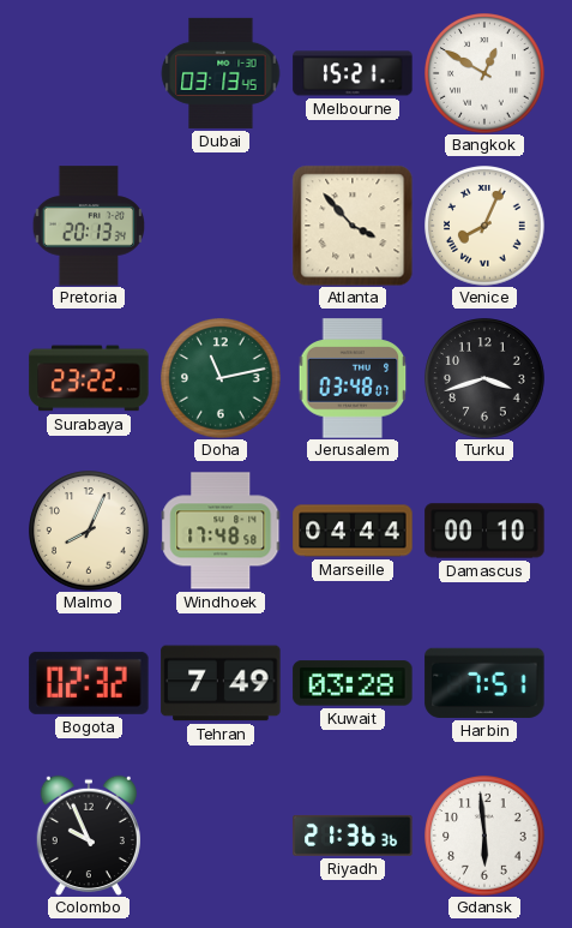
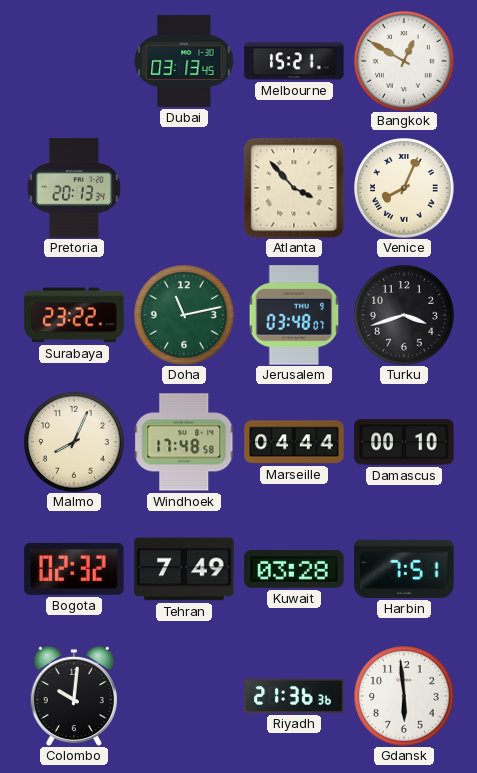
Colombo: 9:56 -> 10:01 (74, 696)
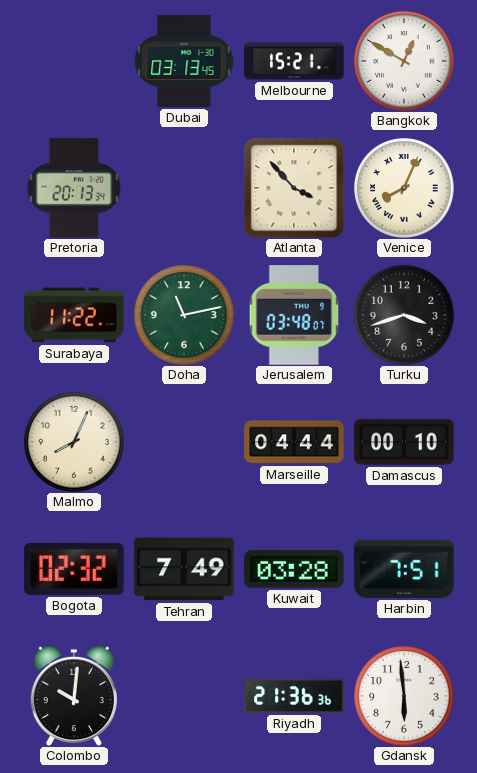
Surabaya: 23:22 -> 11:22 (74, 315)
Windhoek: 17:48 -> none (184, 442)
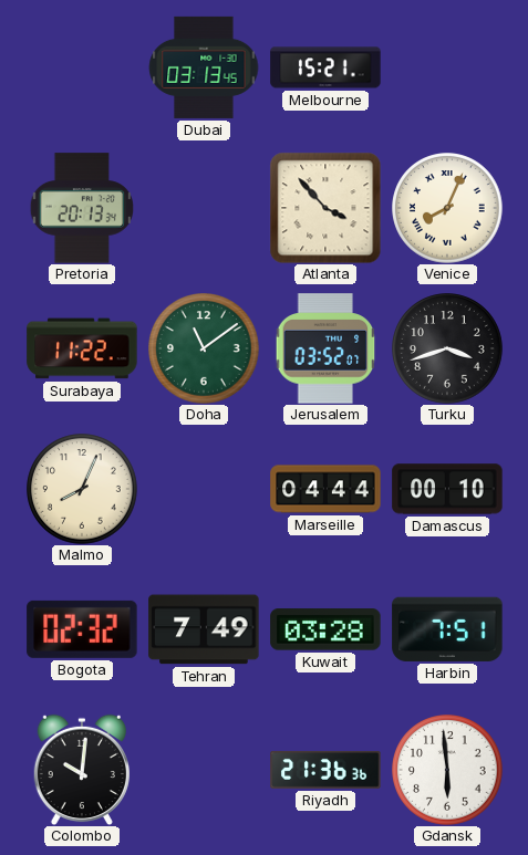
Bangkok: 12:50 -> none (404, 61)
Doha: 11:13 -> 11:09 (204, 348)
Jerusalem: 03:48 -> 03:52 (325, 348)
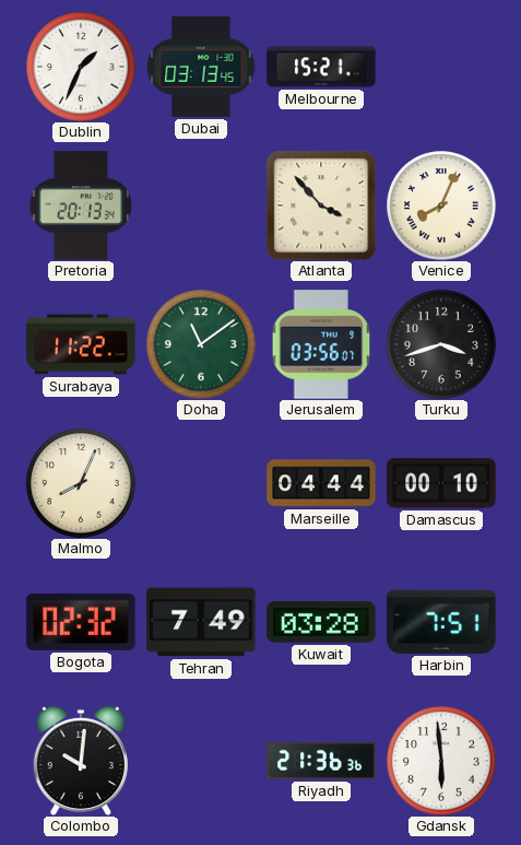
Dublin: none -> 1:34 (81, 67)
Jerusalem: 03:52 -> 03:56 (321, 344)
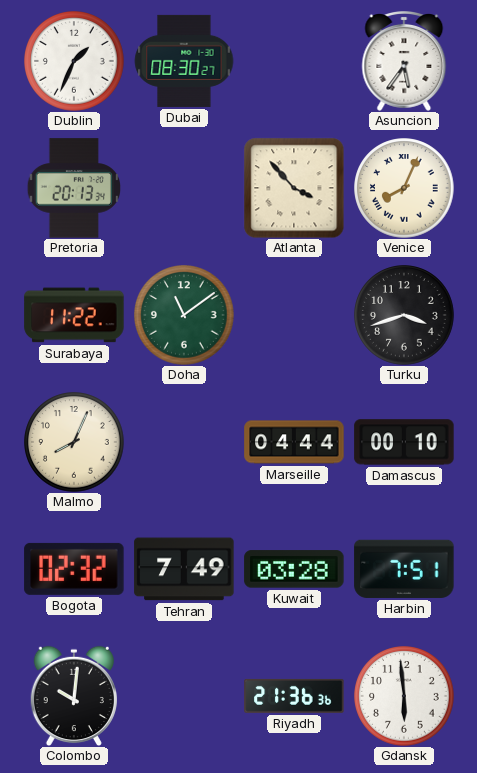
Dubai: 03:13 -> 08:30 (184, 61)
Melbourne: 15:21 -> none (321, 67)
Asuncion: none -> 5:36 (404, 62)
Jerusalem: 03:56 -> none (321, 344)
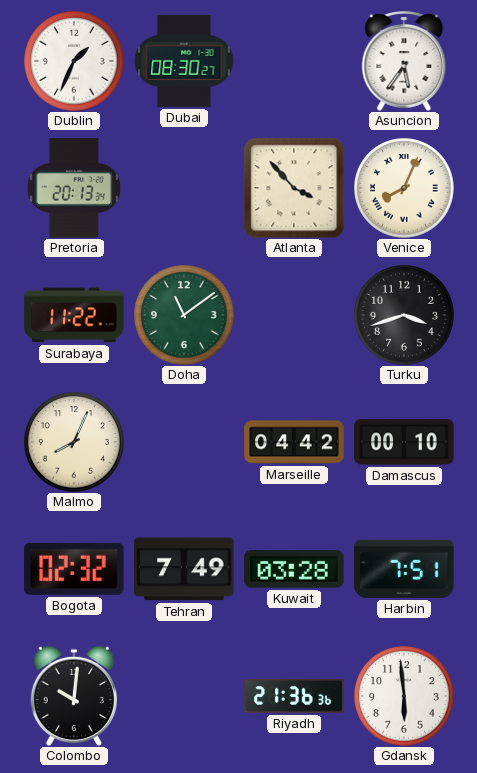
Marseille: 04:44 -> 04:42 (294, 442)
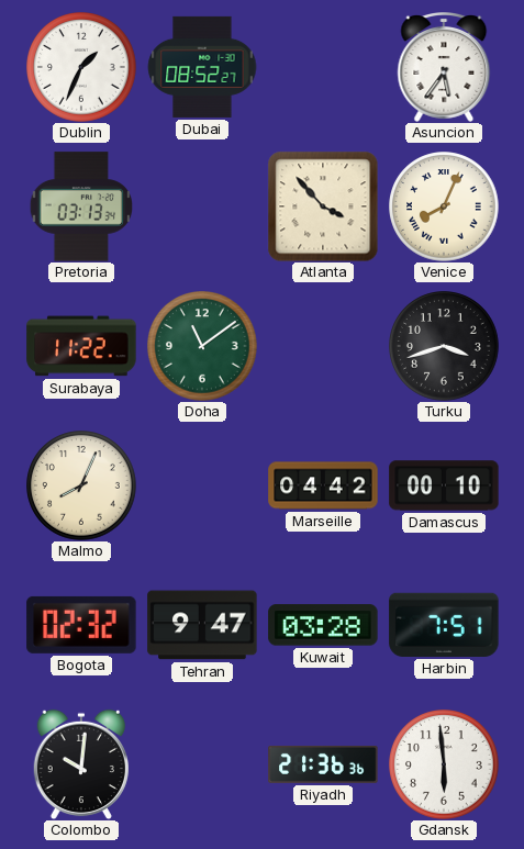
Dubai: 08:30 -> 08:52 (202, 67)
Pretoria: 20:13 -> 03:13 (81, 206)
Tehran: 7:49 -> 9:47 (202, 625)
